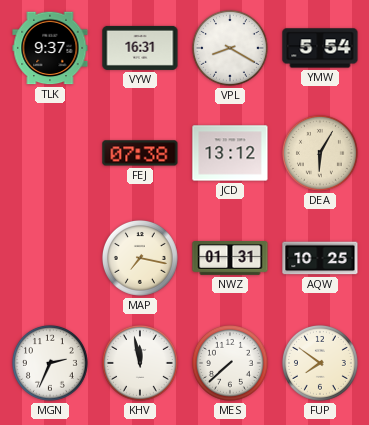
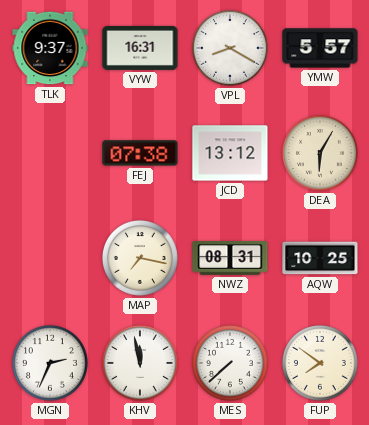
YMW: 5:54 -> 5:57 (320, 48)
NWZ: 01:31 -> 08:31 (230, 259)
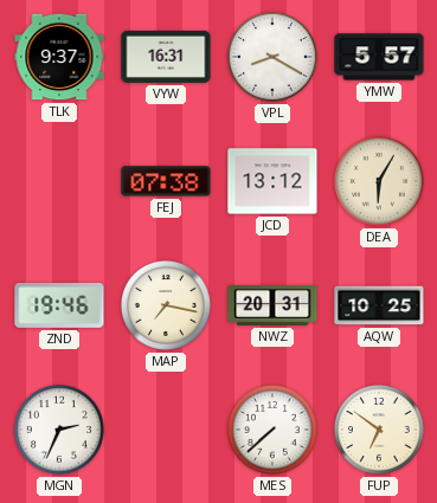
ZND: none -> 19:46 (59, 307)
NWZ: 08:31 -> 20:31 (272, 307)
KHV: 11:58 -> none (140, 363)
FUP: 7:51 -> 6:51 (379, 430)
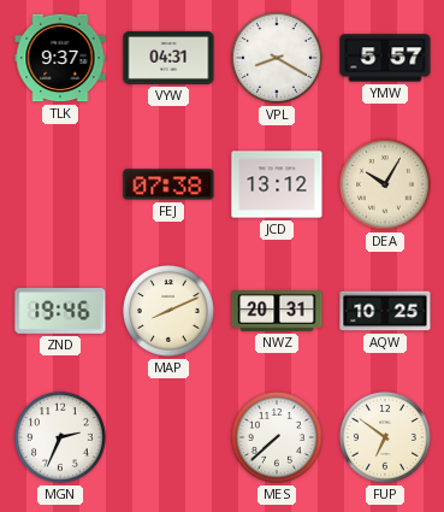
VYW: 16:31 -> 04:31 (168, 58)
DEA: 6:05 -> 10:05 (385, 184)
MAP: 7:17 -> 8:11 (168, 311)
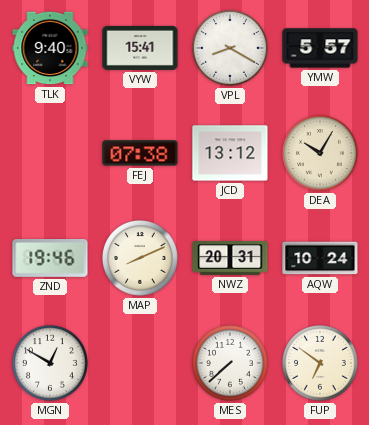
TLK: 9:37 -> 9:40 (50, 48)
VYW: 04:31 -> 15:41 (140, 48)
AQW: 10:25 -> 10:24 (320, 258)
MGN: 2:34 -> 12:50 (50, 363)
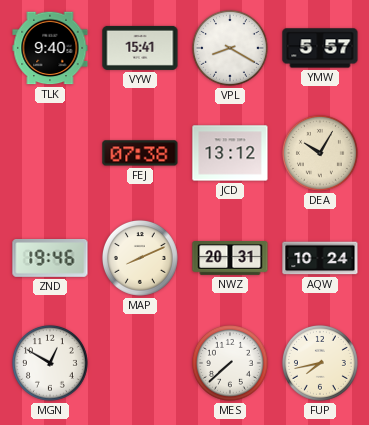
FUP: 6:51 -> 7:43 (320, 363)
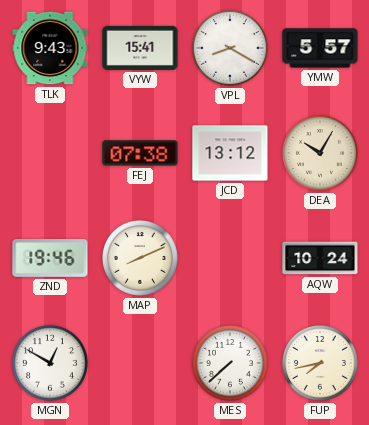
TLK: 9:40 -> 9:43 (50, 48)
NWZ: 20:31 -> none (230, 259)
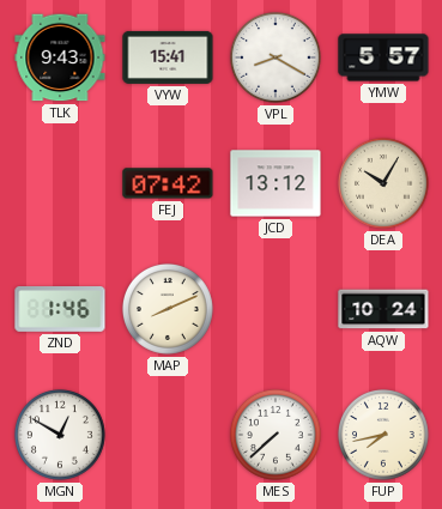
FEJ: 07:38 -> 07:42 (168, 183)
ZND: 19:46 -> 1:46 (60, 310)
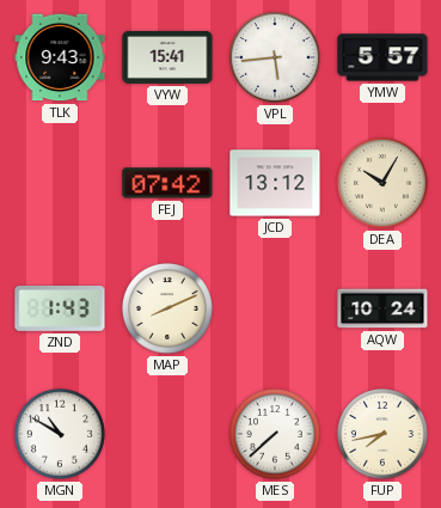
VPL: 8:20 -> 5:44 (275, 57)
ZND: 1:46 -> 1:43 (60, 310)
MGN: 12:50 -> 10:50 (60, 434)
